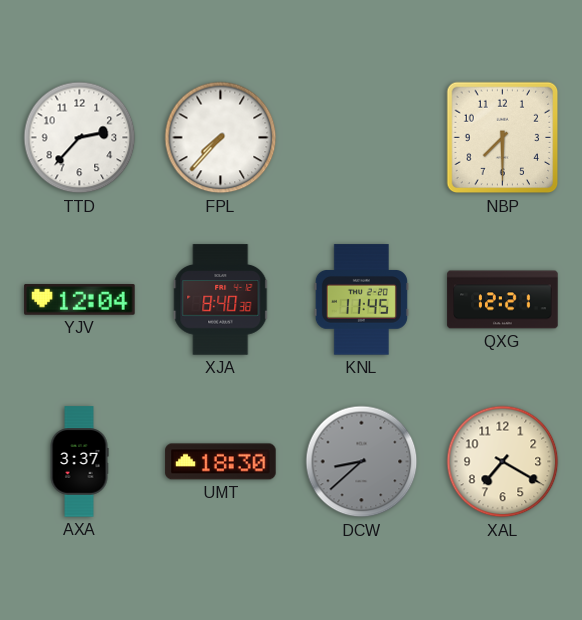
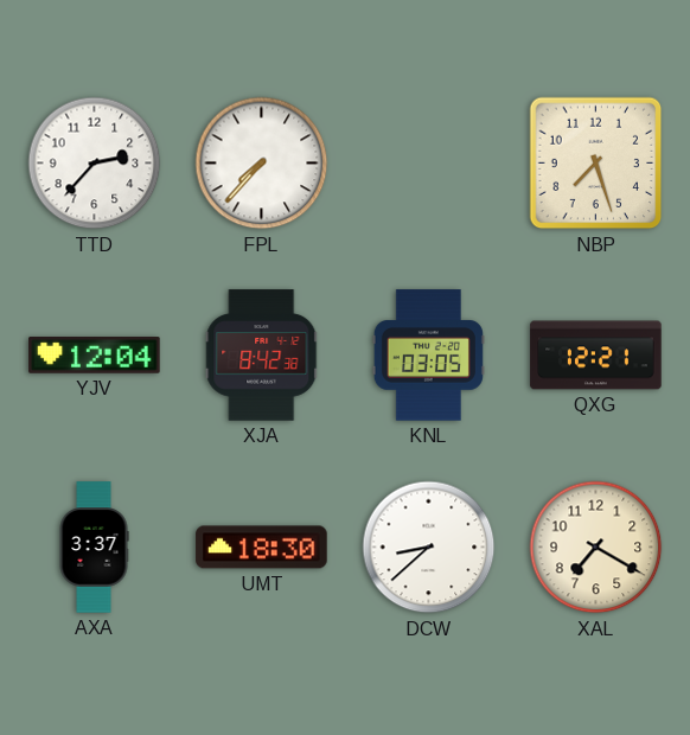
NBP: 7:30 -> 7:27 (596, 164)
XJA: 8:40 -> 8:42 (262, 356)
KNL: 11:45 -> 03:05 (428, 356)
DCW dial: grey -> white (429, 548)
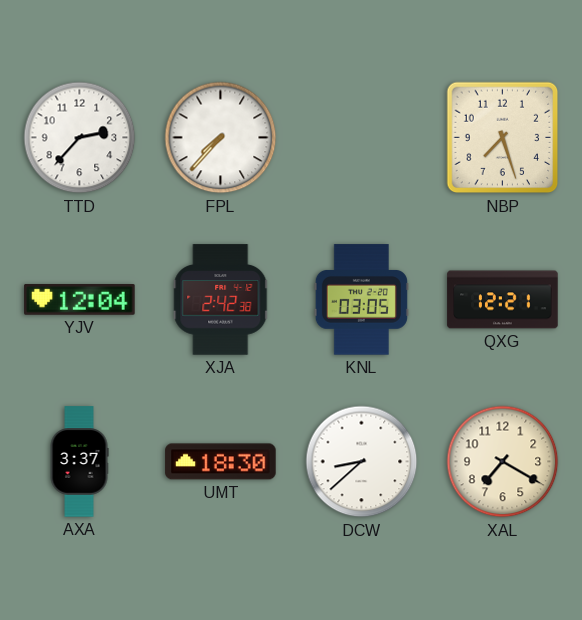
XJA: 8:42 -> 2:42 (221, 300)
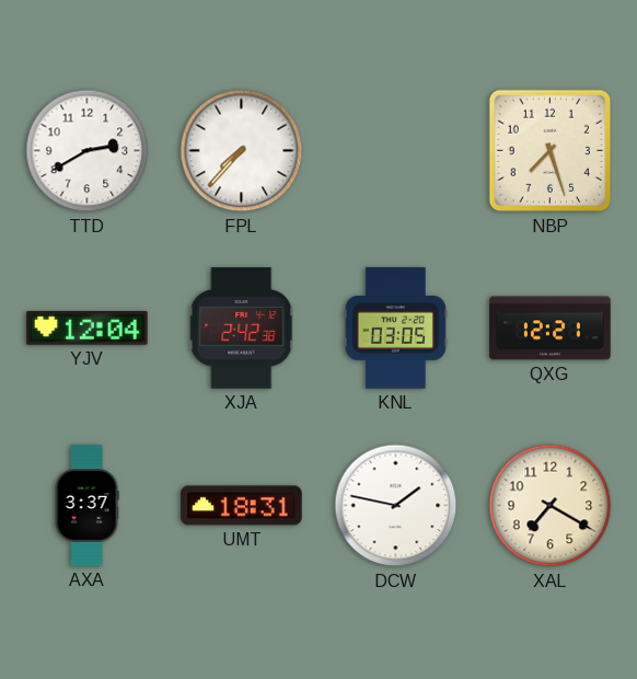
TTD: 2:37 -> 2:40 (88, 151)
UMT: 18:30 -> 18:31 (242, 506)
DCW: 8:38 -> 1:47 (396, 506)
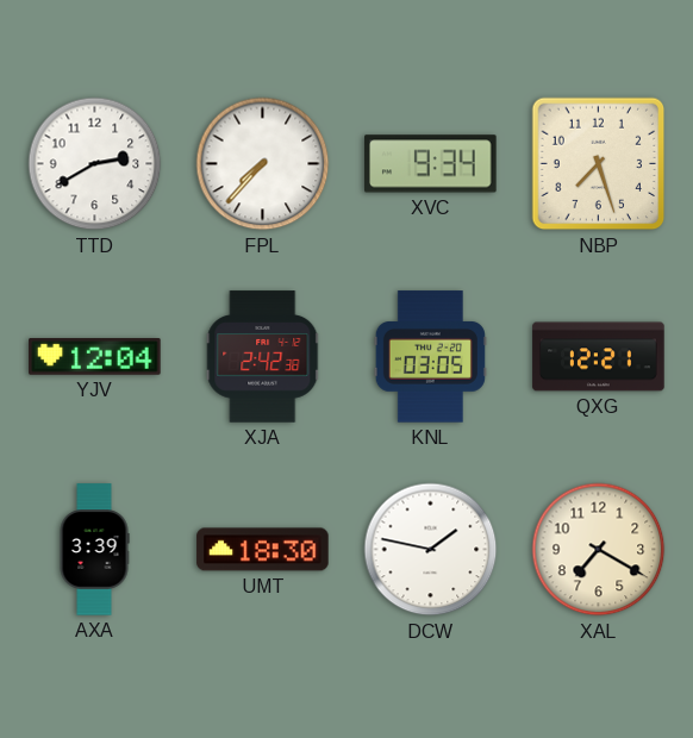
XVC: none -> 9:34 (431, 164)
AXA: 3:37 -> 3:39 (94, 550)
UMT: 18:31 -> 18:30 (263, 550)
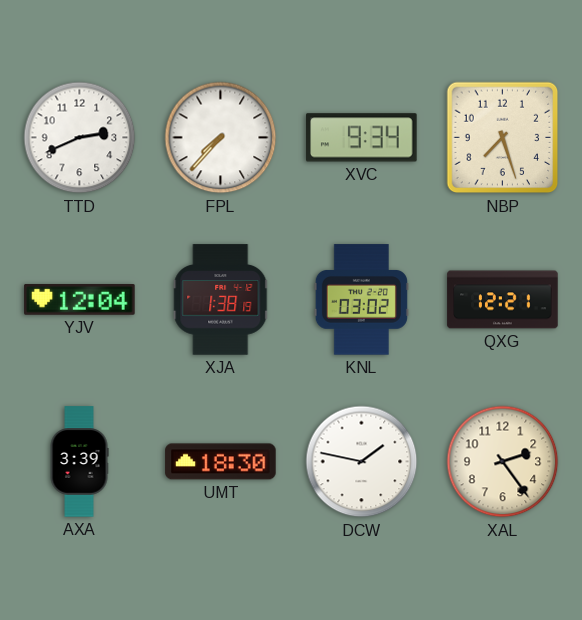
TTD: 2:40 -> 2:41 (80, 138)
XJA: 2:42 -> 1:38 (221, 300)
KNL: 03:05 -> 03:02 (361, 300)
XAL: 7:20 -> 2:24 (503, 462)
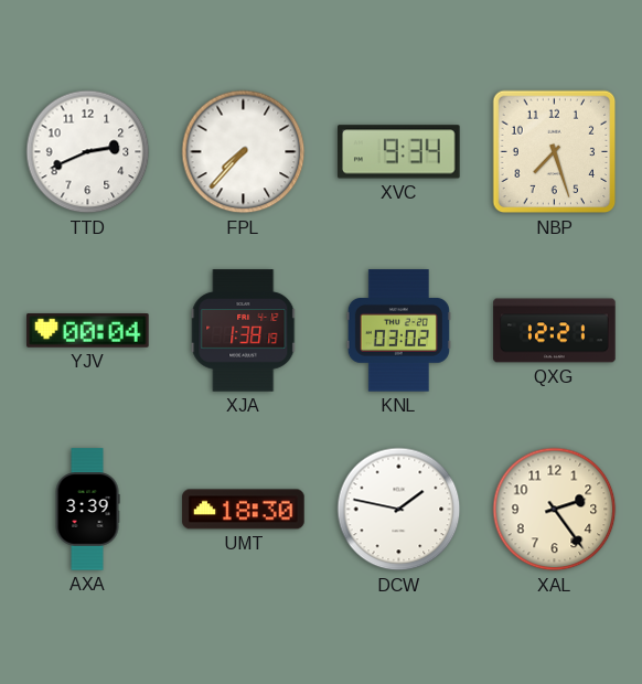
YJV: 12:04 -> 00:04 (88, 331)
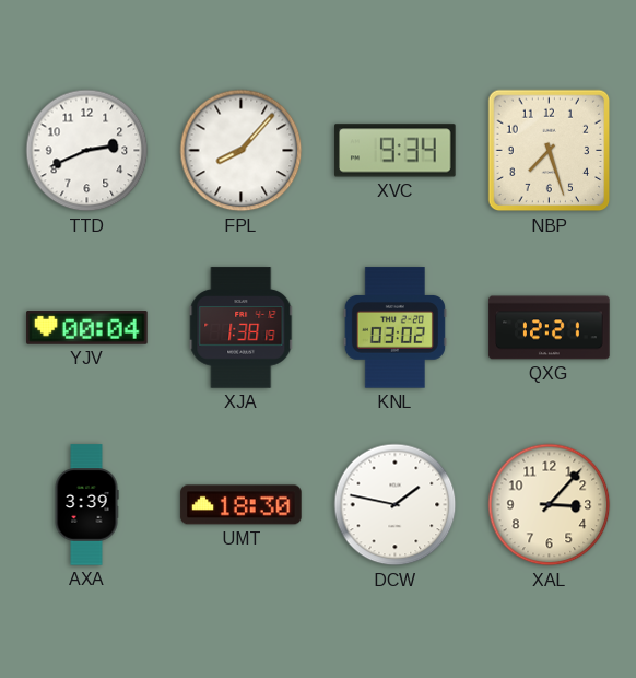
FPL: 7:37 -> 8:07 (242, 151)
XAL: 2:24 -> 3:07 (550, 505)
